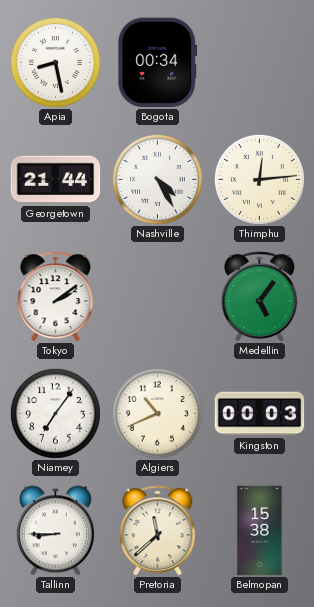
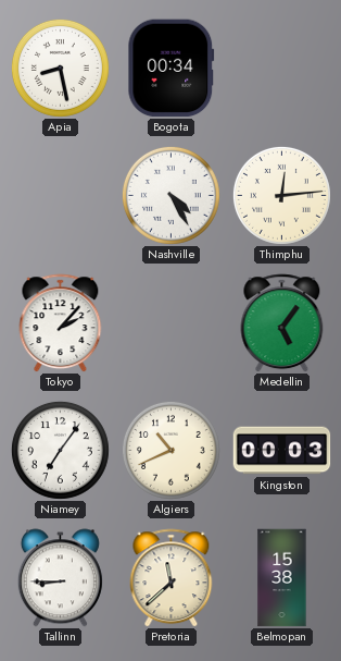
Georgetown: 21:44 -> none (56, 180)
Tokyo: 2:09 -> 2:07 (61, 323)
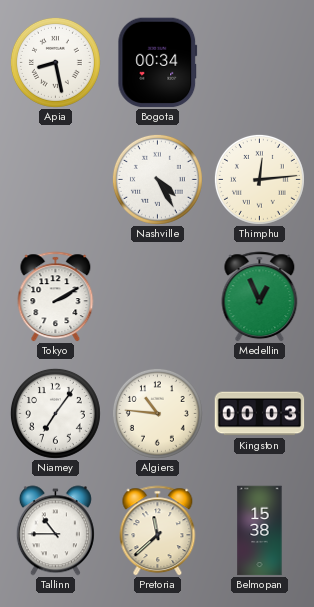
Tokyo: 2:07 -> 2:10 (56, 297)
Medellin: 5:06 -> 12:56 (260, 297)
Algiers: 10:41 -> 10:46 (157, 413)
Tallinn: 8:45 -> 10:45 (55, 531)
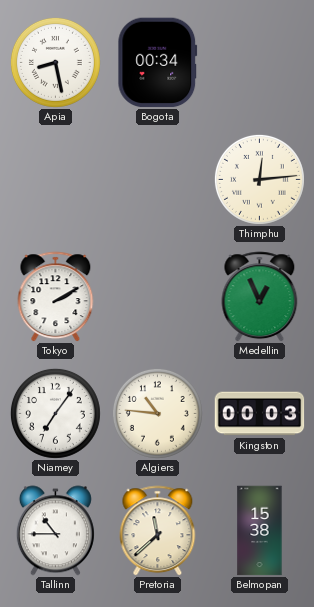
Nashville: 4:25 -> none (157, 179)
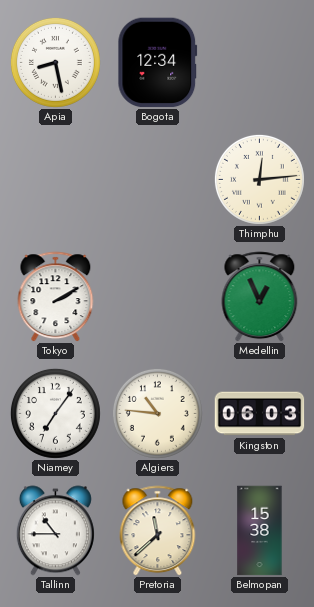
Bogota: 00:34 -> 12:34 (158, 63)
Kingston: 00:03 -> 06:03 (260, 414)
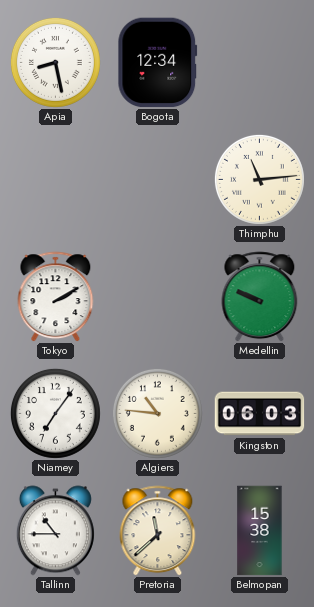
Thimphu: 12:14 -> 11:14 (259, 179)
Medellin: 12:56 -> 9:49 (260, 297)
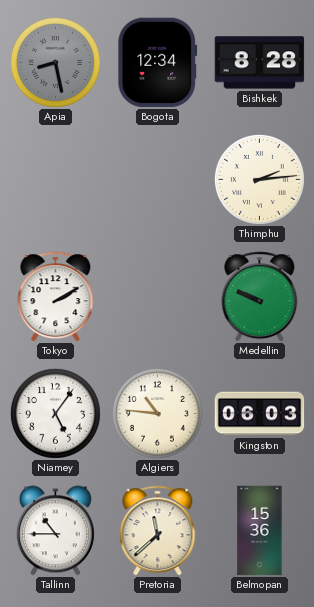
Apia dial: white -> grey (55, 62)
Bishkek: none -> 8:28 (260, 63)
Thimphu: 11:14 -> 2:14 (259, 179)
Niamey: 7:06 -> 5:06 (55, 413)
Belmopan: 15:38 -> 15:36 (260, 531)
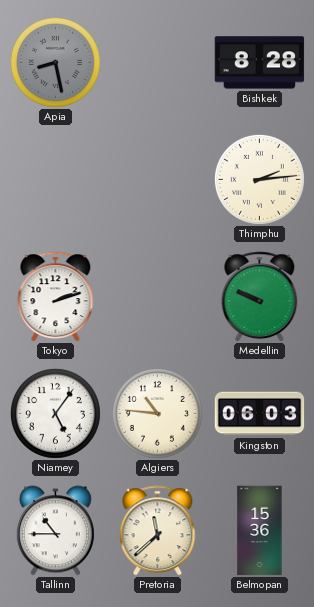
Bogota: 12:34 -> none (158, 63)
Tokyo: 2:10 -> 2:12 (56, 297)
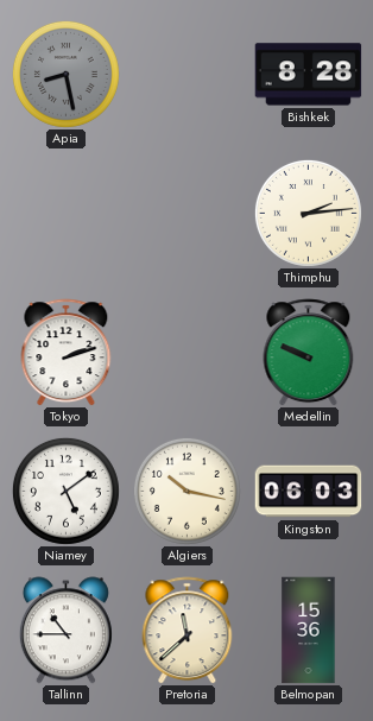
Niamey: 5:06 -> 5:09 (65, 491)
Algiers: 10:46 -> 10:17 (186, 491)
